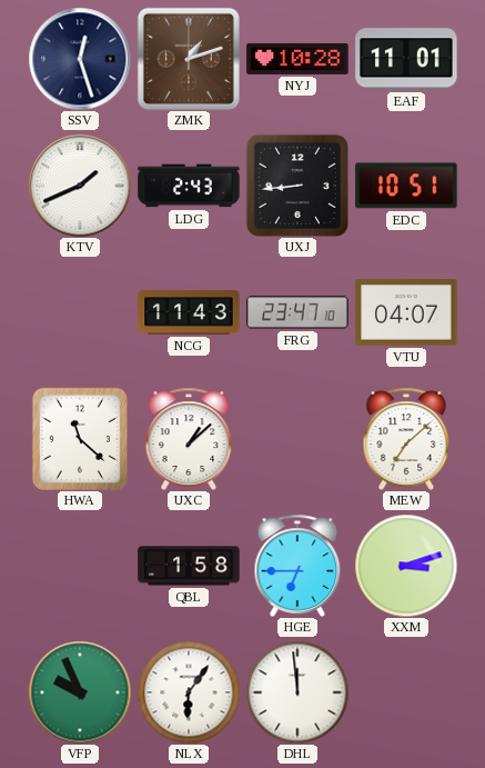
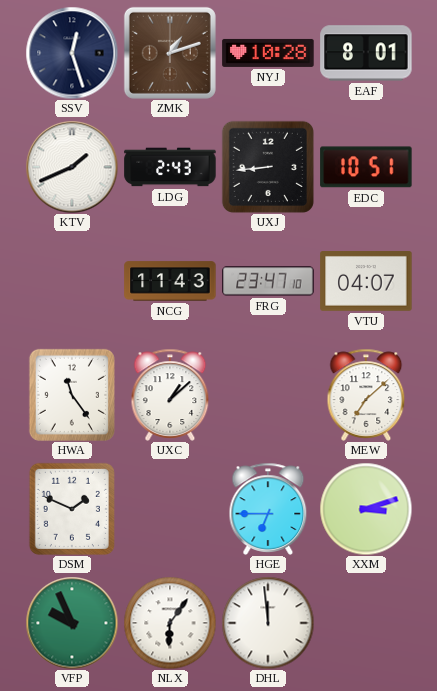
EAF: 11:01 -> 8:01 (366, 53)
HWA: 11:22 -> 11:24 (72, 395)
DSM: none -> 1:49 (72, 509)
QBL: 1:58 -> none (189, 566)
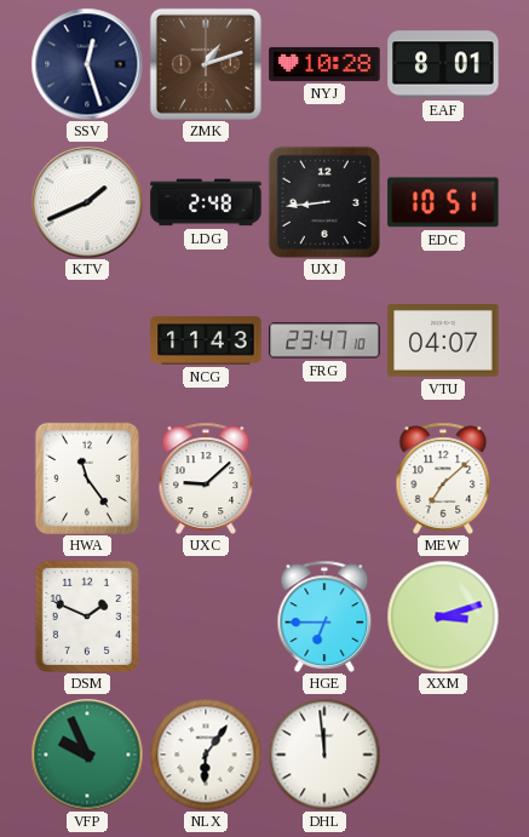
LDG: 2:43 -> 2:48 (206, 202)
UXC: 1:08 -> 9:08 (206, 478)
